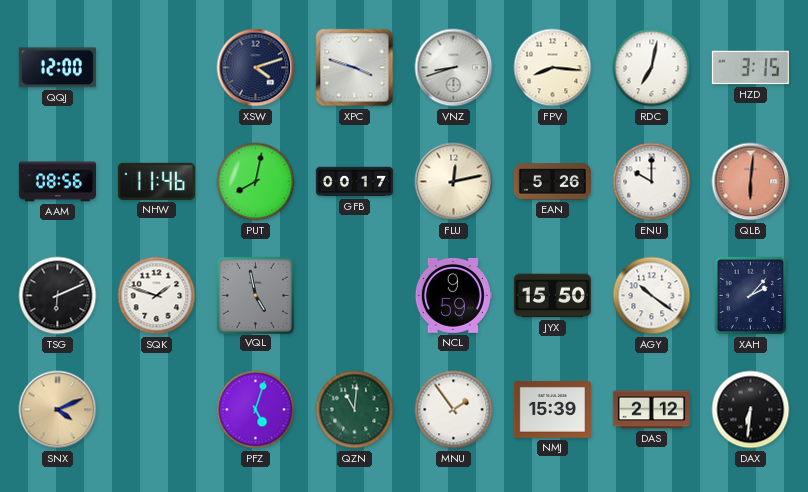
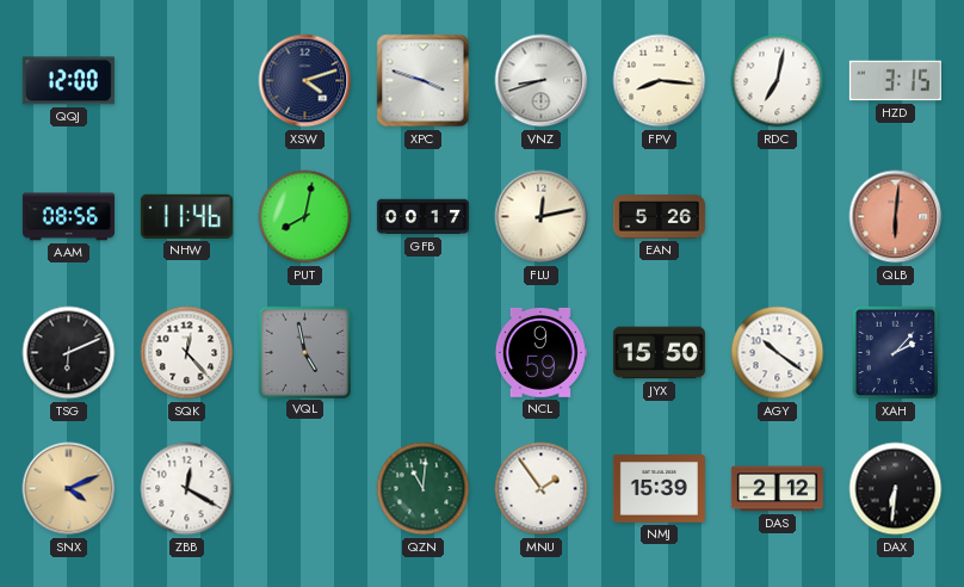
ENU: 10:00 -> none (652, 182)
SQK: 1:48 -> 12:23 (187, 353)
ZBB: none -> 12:20 (187, 489)
PFZ: 5:03 -> none (256, 410)
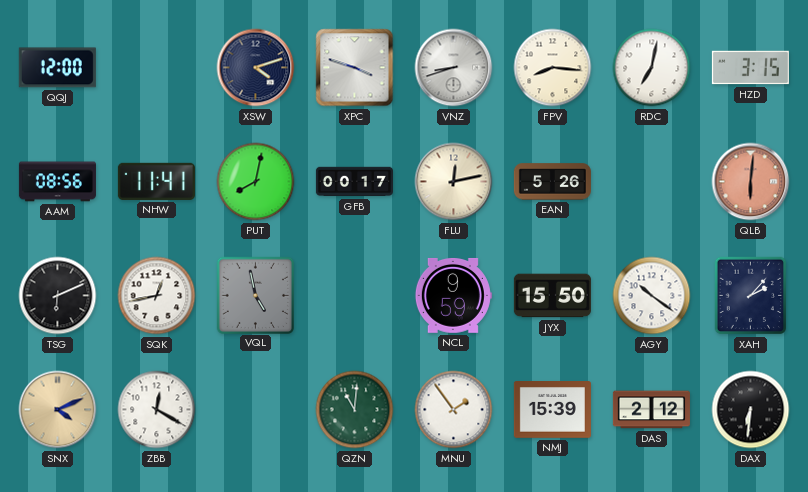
NHW: 11:46 -> 11:41 (156, 181)
SQK: 12:23 -> 12:43 (157, 296)
